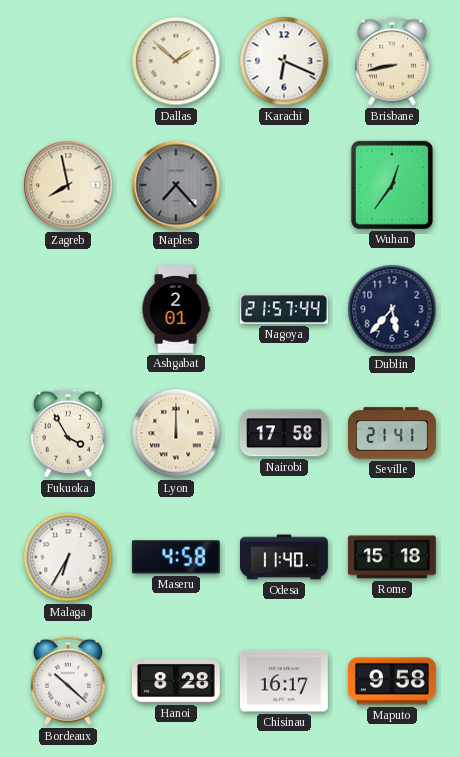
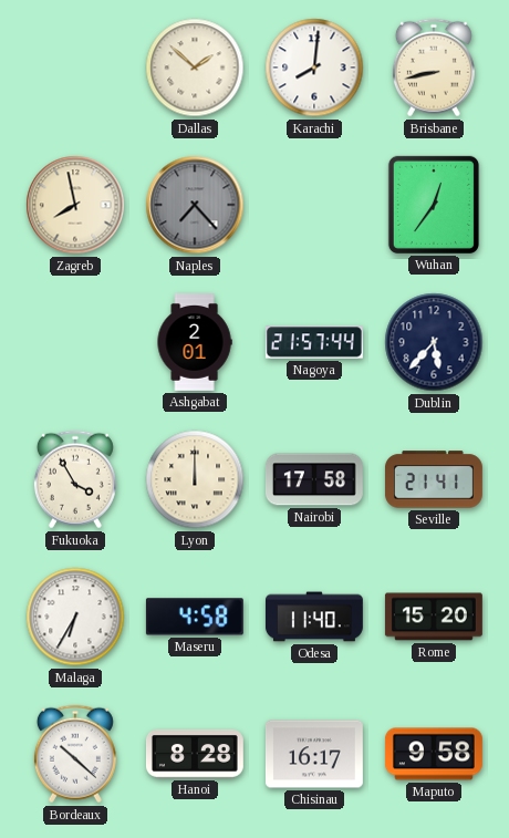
Karachi: 6:19 -> 8:01 (314, 68)
Rome: 15:18 -> 15:20 (434, 617)
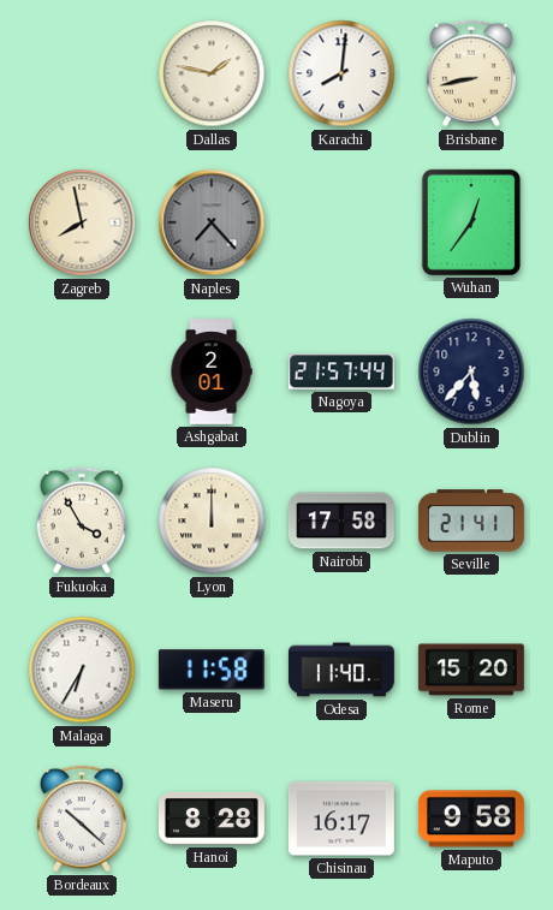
Dallas: 1:52 -> 1:47 (212, 73)
Maseru: 4:58 -> 11:58 (212, 670)
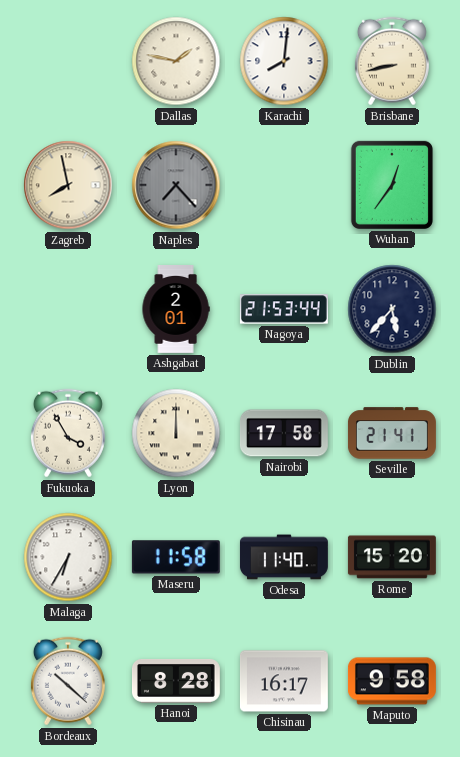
Nagoya: 21:57 -> 21:53 (284, 309)
